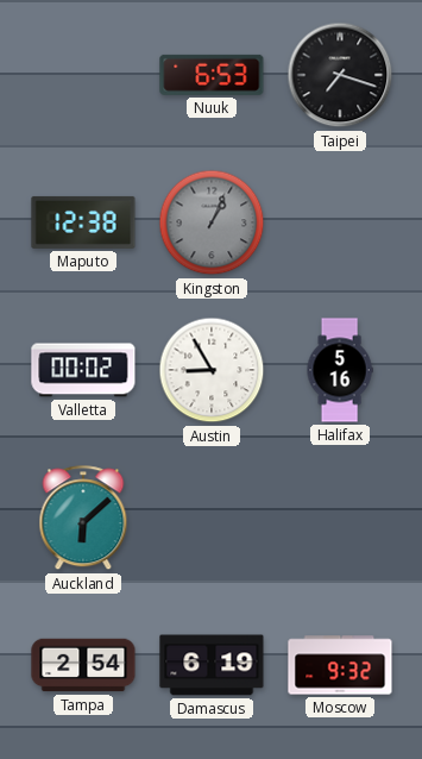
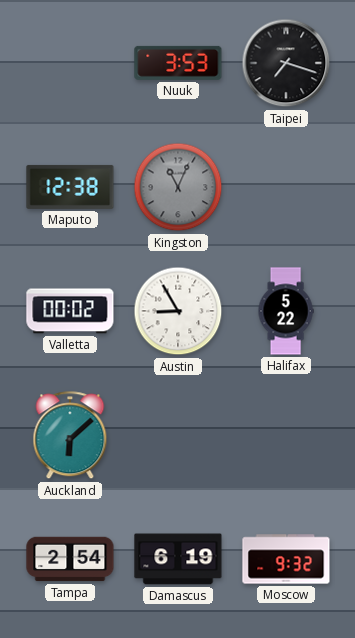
Nuuk: 6:53 -> 3:53 (178, 63)
Kingston: 1:04 -> 11:04 (178, 187)
Halifax: 5:16 -> 5:22 (286, 311)
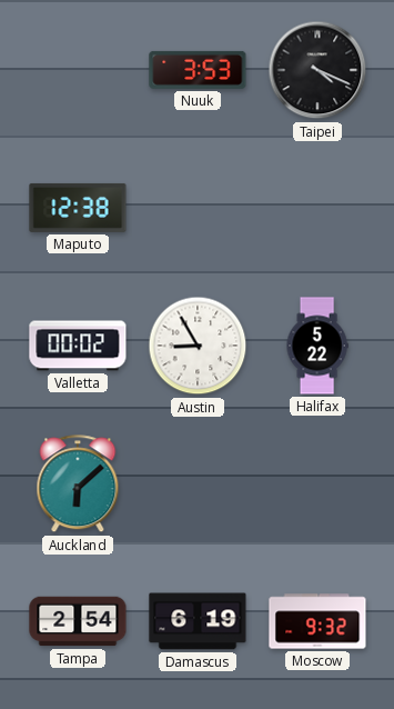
Taipei: 7:18 -> 4:19 (317, 70)
Kingston: 11:04 -> none (178, 187)
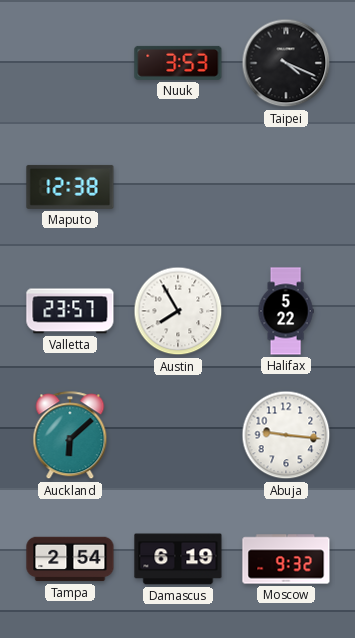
Valletta: 00:02 -> 23:57 (70, 311)
Austin: 8:55 -> 7:55 (178, 311)
Abuja: none -> 9:16 (286, 435)
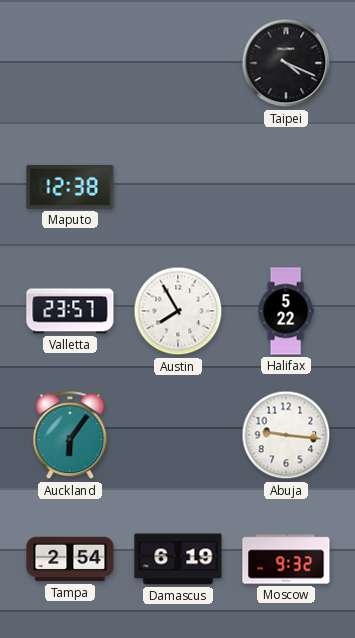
Nuuk: 3:53 -> none (178, 63)
Auckland: 6:08 -> 6:06 (70, 436)
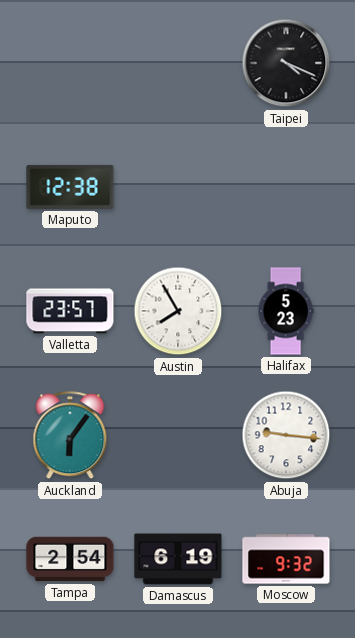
Halifax: 5:22 -> 5:23 (286, 311)
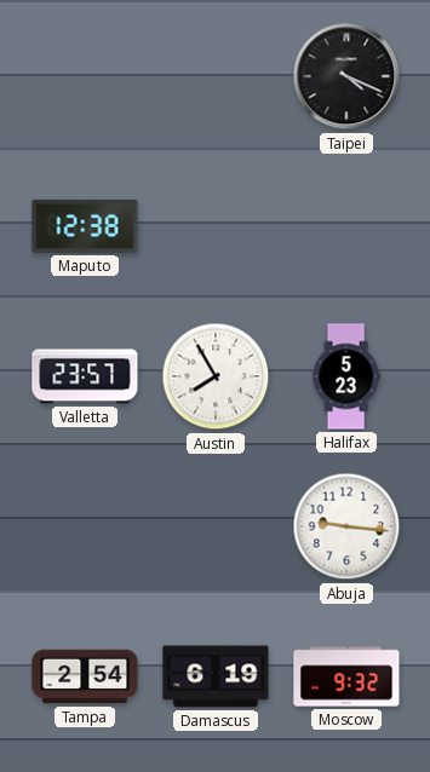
Auckland: 6:06 -> none (70, 436)
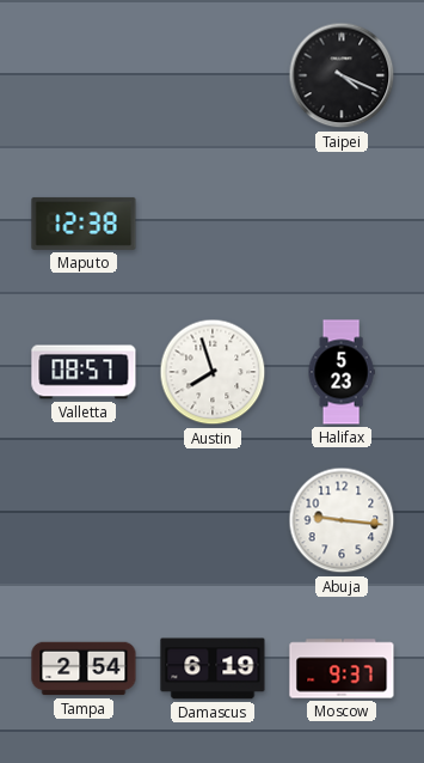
Valletta: 23:57 -> 08:57 (84, 372)
Austin: 7:55 -> 7:57 (213, 372)
Moscow: 9:32 -> 9:37 (342, 669)
